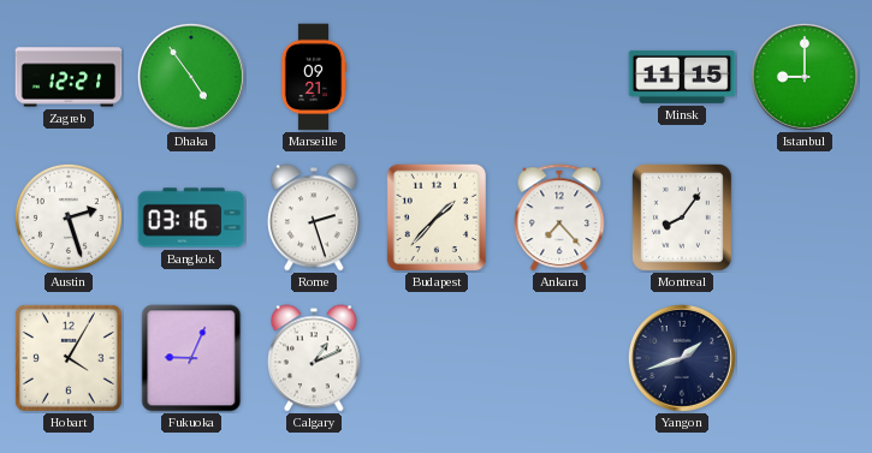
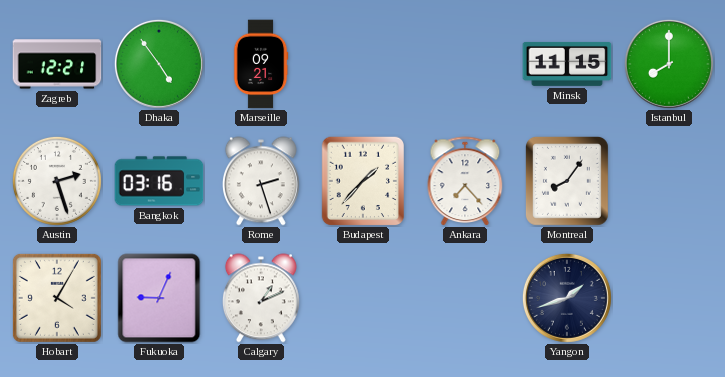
Istanbul: 9:00 -> 8:00 (669, 64)
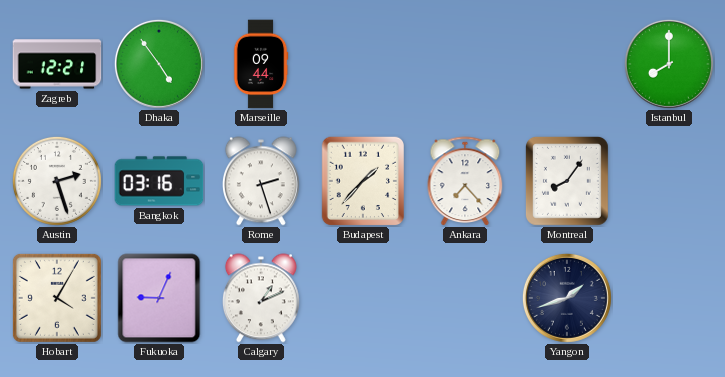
Marseille: 09:21 -> 09:44 (261, 64)
Minsk: 11:15 -> none (567, 64)
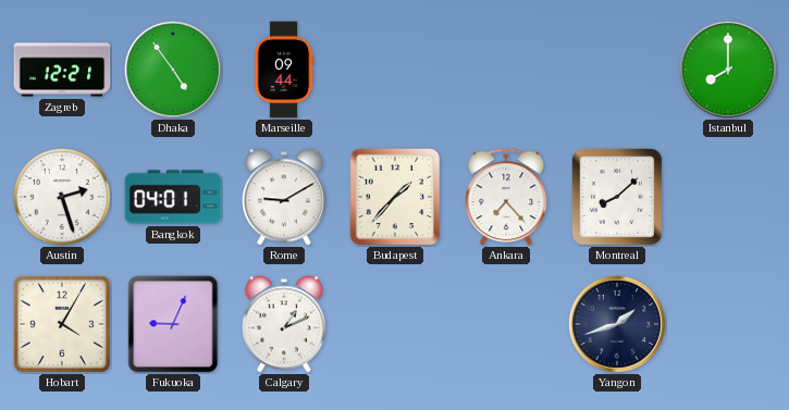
Bangkok: 03:16 -> 04:01 (173, 197)
Rome: 2:27 -> 9:10 (284, 197)
Montreal: 8:06 -> 8:08 (617, 197)
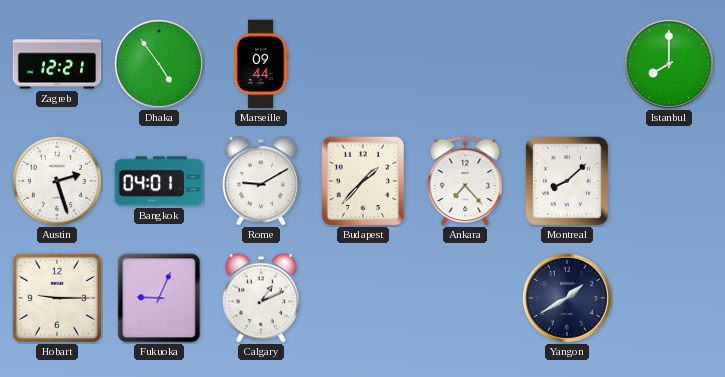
Hobart: 4:05 -> 9:15 (57, 298)
Yangon: 1:42 -> 1:40 (567, 298)
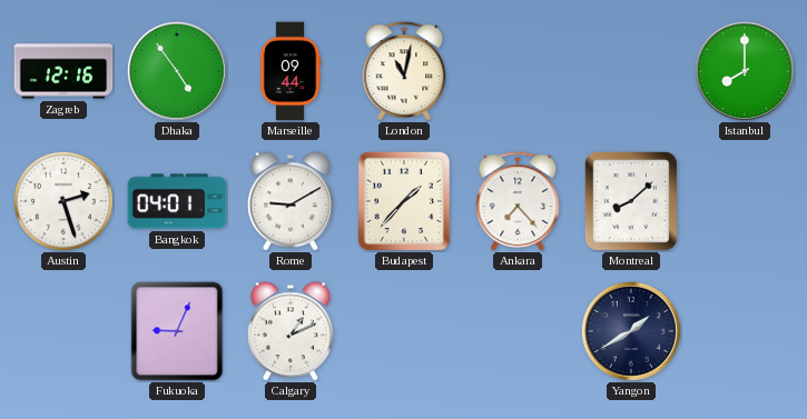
Zagreb: 12:21 -> 12:16 (63, 71)
London: none -> 11:02 (404, 71)
Hobart: 9:15 -> none (57, 298)
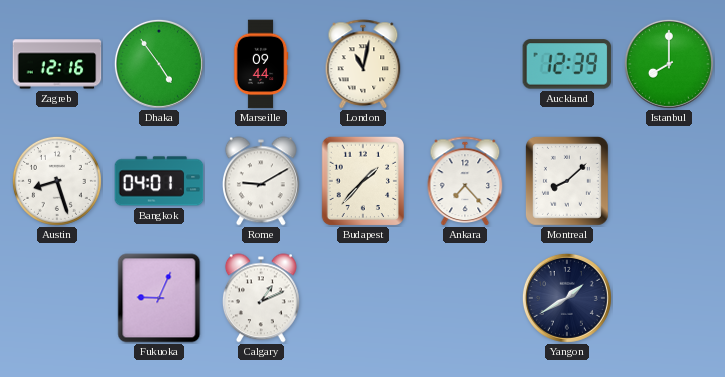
Auckland: none -> 12:39 (567, 64)
Austin: 2:27 -> 8:27 (57, 181)
